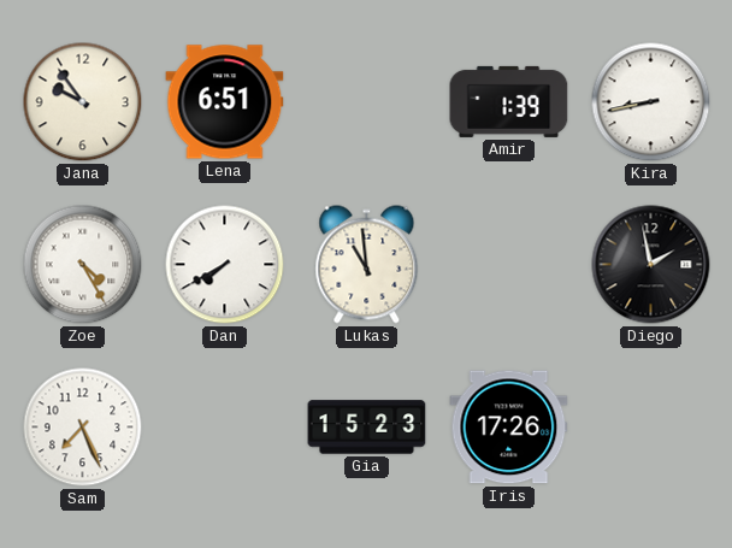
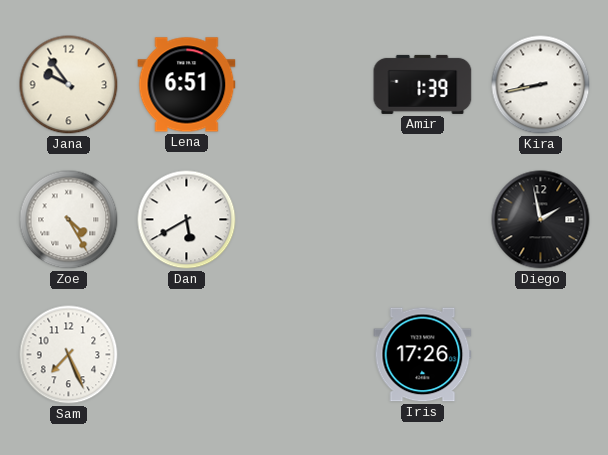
Dan: 7:40 -> 5:40 (187, 220)
Lukas: 10:59 -> none (367, 265)
Gia: 15:23 -> none (367, 428)
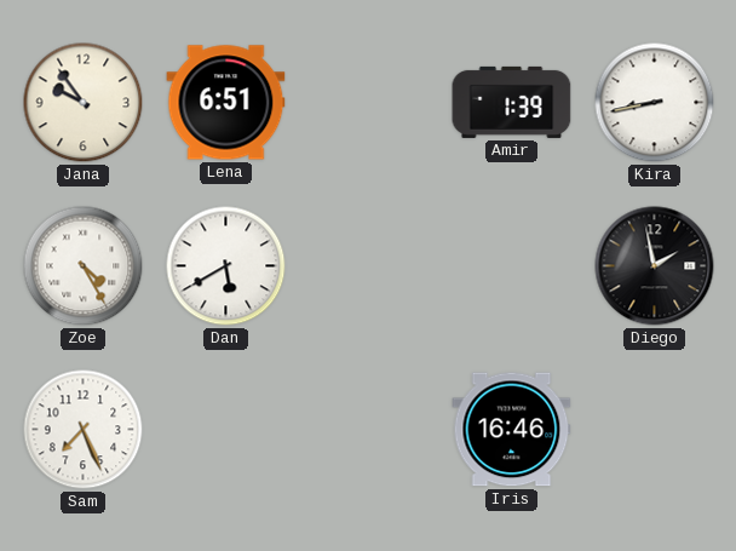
Iris: 17:26 -> 16:46 (512, 430)
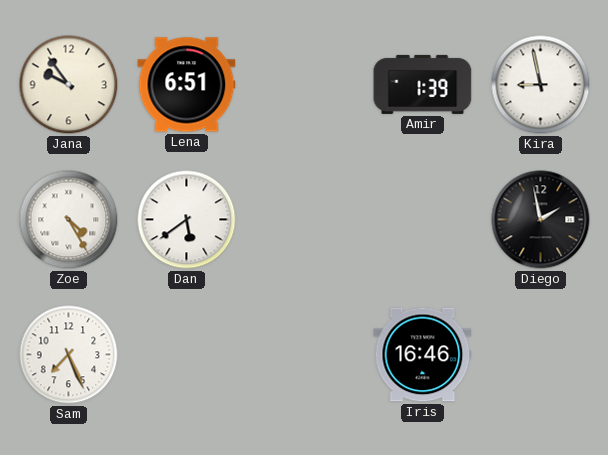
Kira: 8:43 -> 8:58 (541, 85)
Dan: 5:40 -> 5:39 (187, 220)
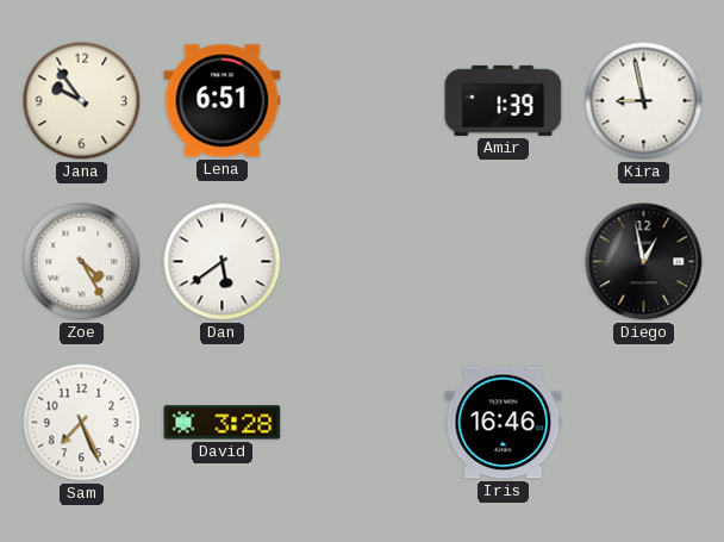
Diego: 1:58 -> 12:58 (644, 262)
David: none -> 3:28 (223, 423)
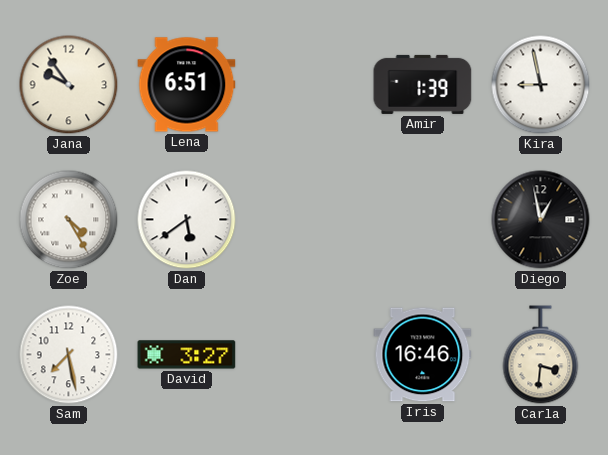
Sam: 7:26 -> 7:28 (69, 355)
David: 3:28 -> 3:27 (187, 355)
Carla: none -> 3:31 (541, 355)
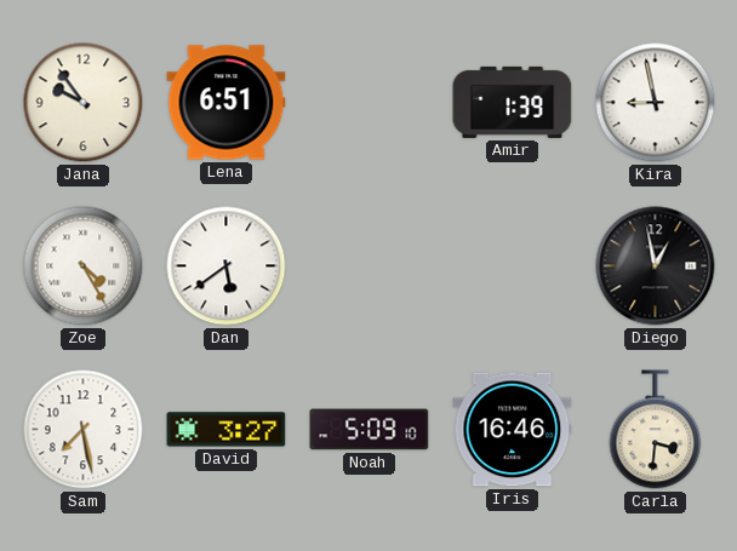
Noah: none -> 5:09 (370, 430)
